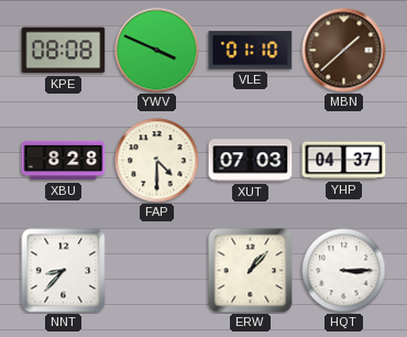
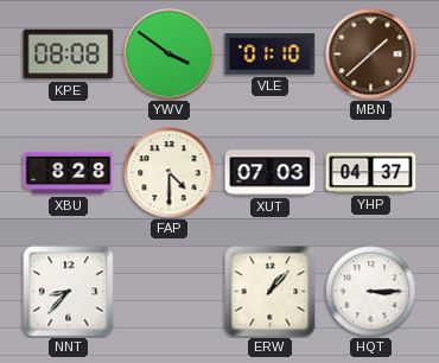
YWV: 3:49 -> 3:51 (170, 55)
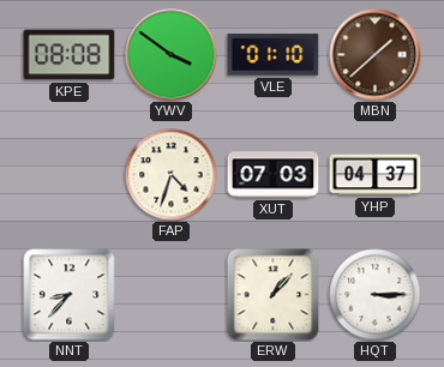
XBU: 8:28 -> none (69, 173)
FAP: 4:30 -> 4:33 (172, 175)
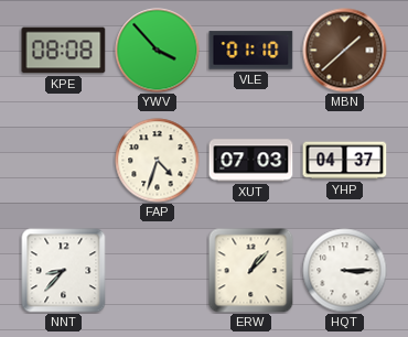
YWV: 3:51 -> 3:53 (158, 51)
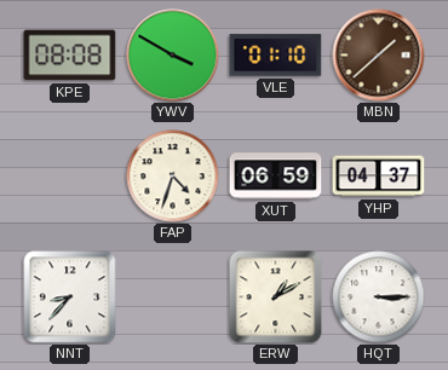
YWV: 3:53 -> 3:50 (173, 56)
XUT: 07:03 -> 06:59 (276, 177)
ERW: 1:07 -> 1:10 (276, 297)
